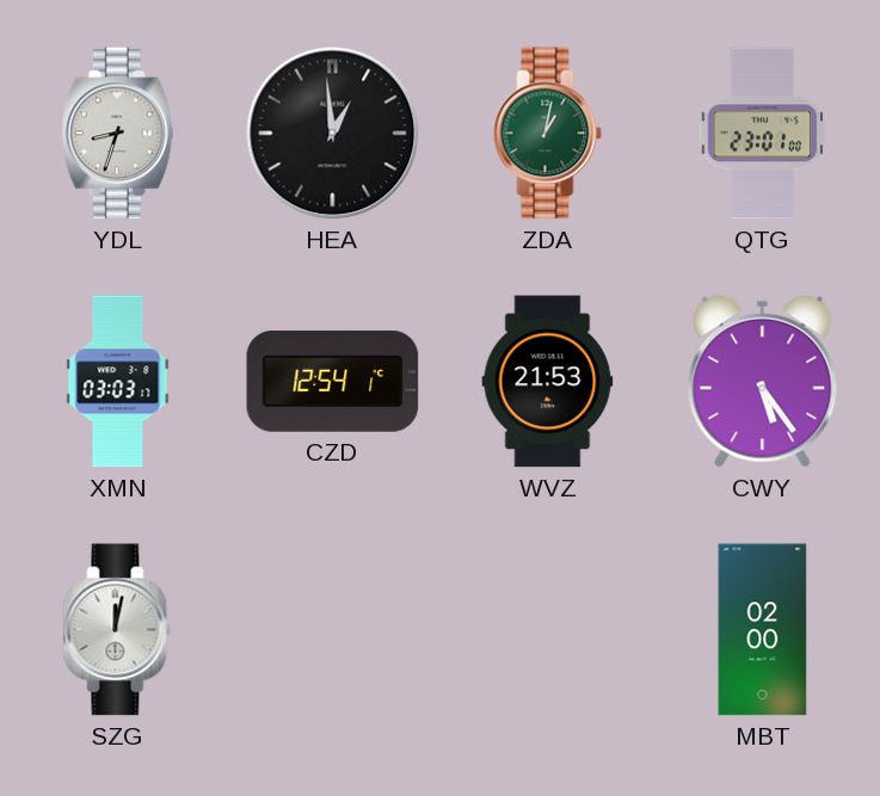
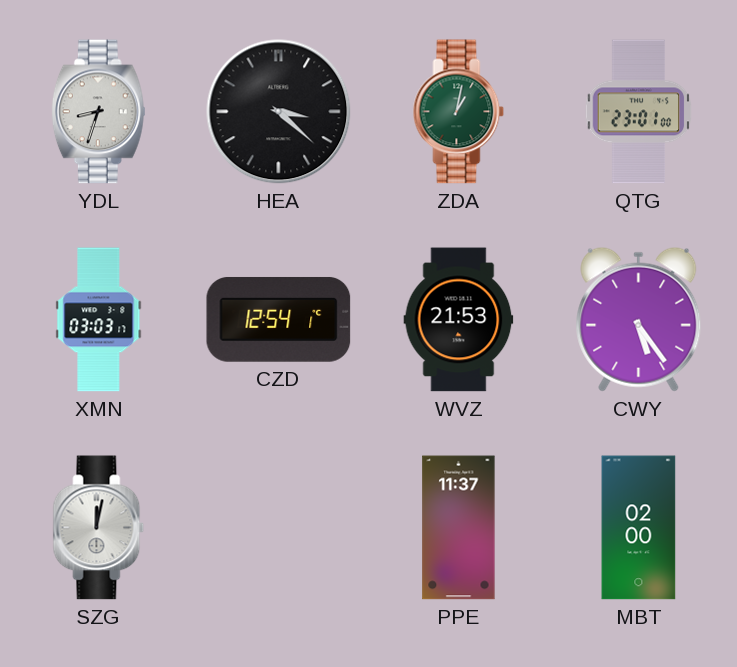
HEA: 12:59 -> 3:22 (279, 112)
PPE: none -> 11:37 (459, 528)
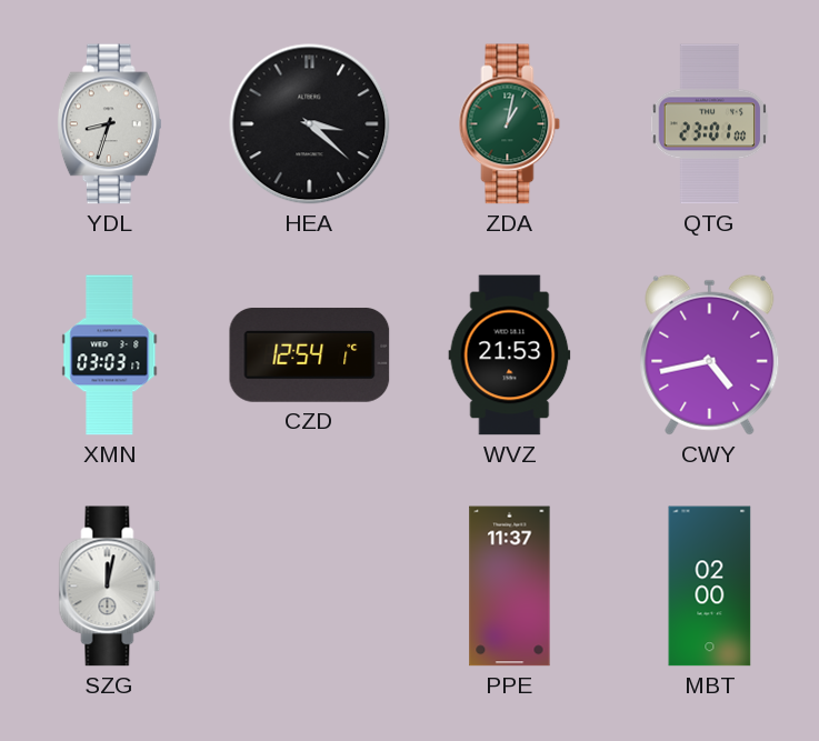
CWY: 5:24 -> 4:43 (710, 354)
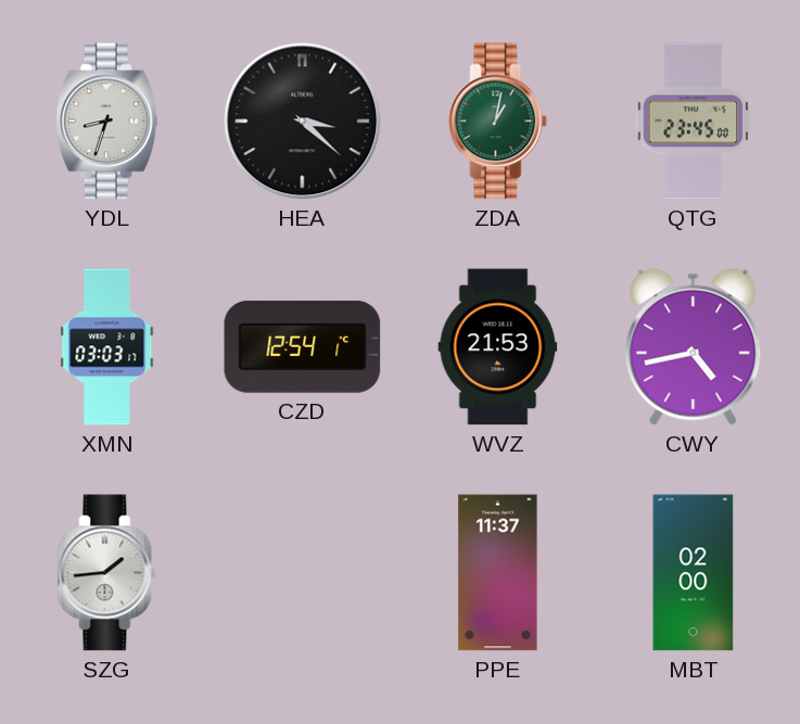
QTG: 23:01 -> 23:45 (694, 122)
SZG: 12:02 -> 1:44 (107, 573)
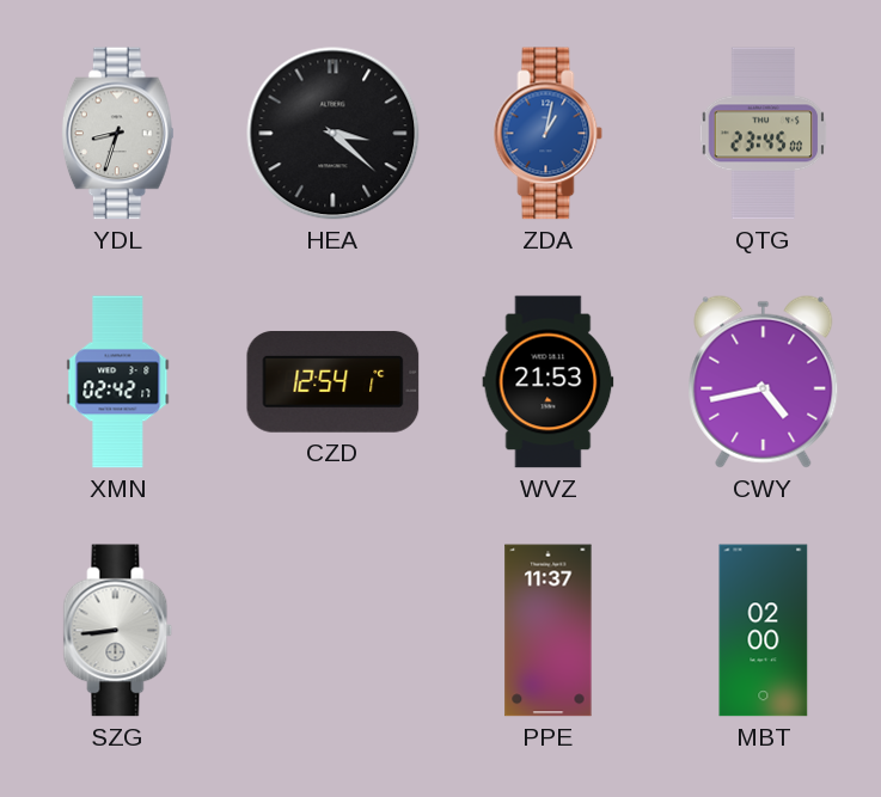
ZDA dial: green -> blue (549, 134)
XMN: 03:03 -> 02:42 (118, 382)
SZG: 1:44 -> 8:44 (118, 631)
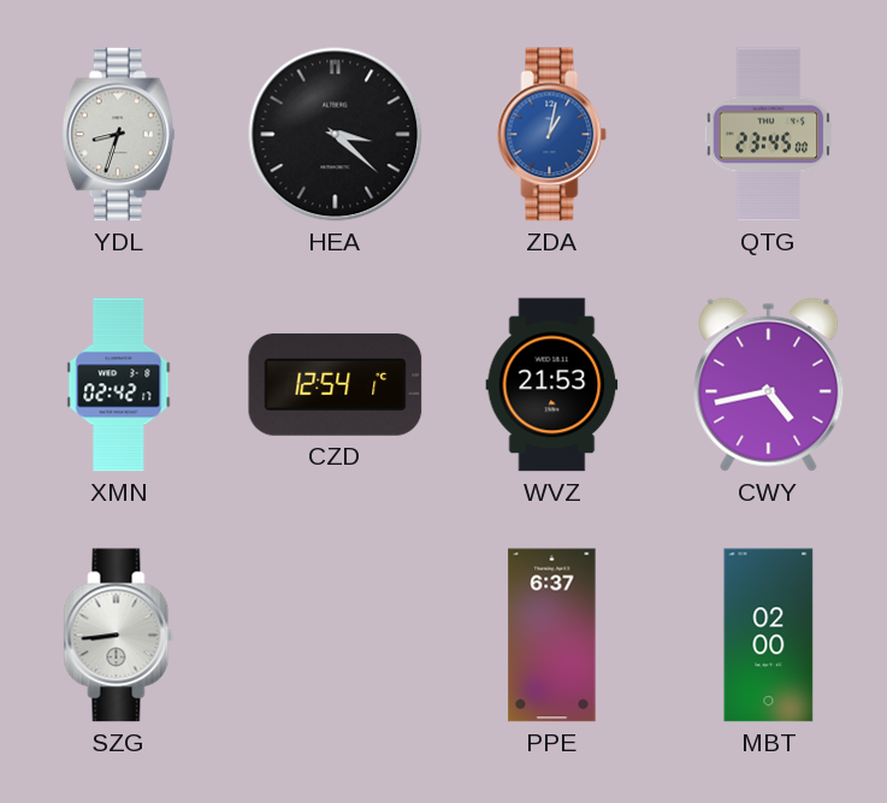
PPE: 11:37 -> 6:37 (552, 636)
